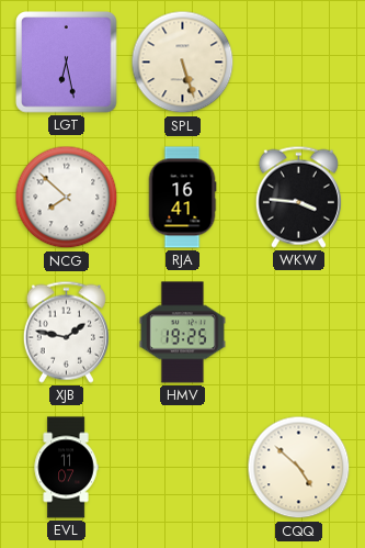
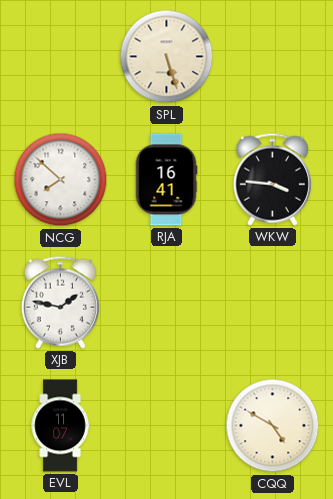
LGT: 6:28 -> none (67, 63)
HMV: 19:25 -> none (182, 333)
CQQ: 4:52 -> 4:50 (273, 426)
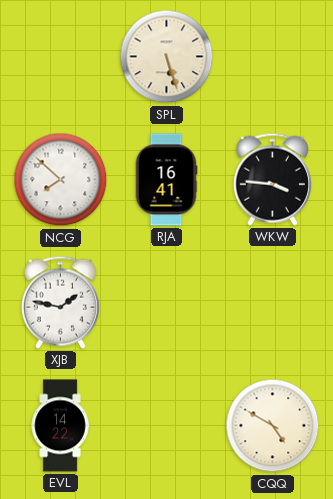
EVL: 11:07 -> 14:22 (60, 426)
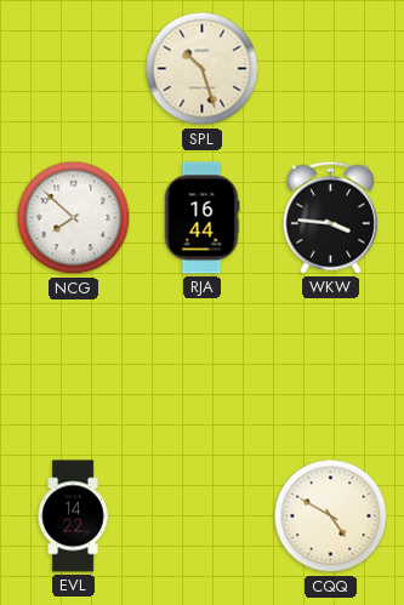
SPL: 5:27 -> 10:27 (203, 69)
RJA: 16:41 -> 16:44 (201, 218)
XJB: 1:47 -> none (60, 302)
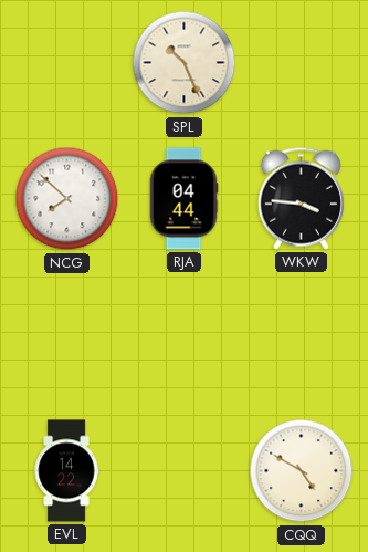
SPL: 10:27 -> 10:26 (185, 63)
RJA: 16:44 -> 04:44 (183, 199)
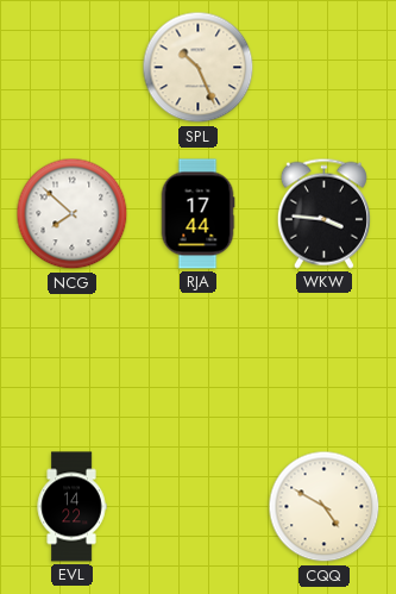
RJA: 04:44 -> 17:44 (197, 214)
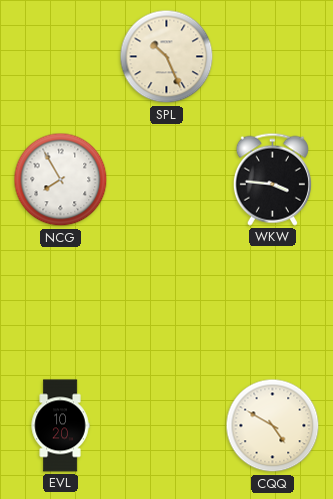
NCG: 7:52 -> 7:55 (61, 180)
RJA: 17:44 -> none (197, 214)
EVL: 14:22 -> 10:20 (60, 426)
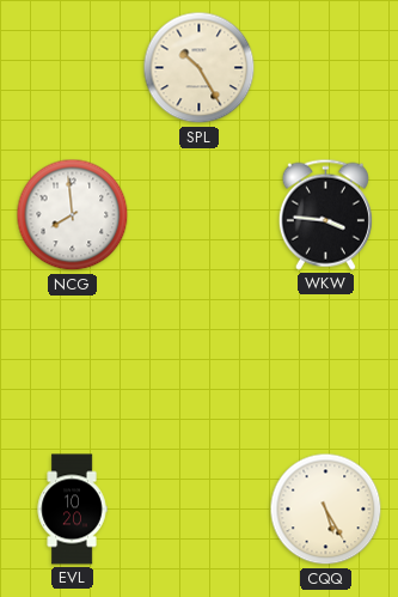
SPL: 10:26 -> 10:25 (200, 68)
NCG: 7:55 -> 7:59 (73, 215)
CQQ: 4:50 -> 5:25 (326, 510)
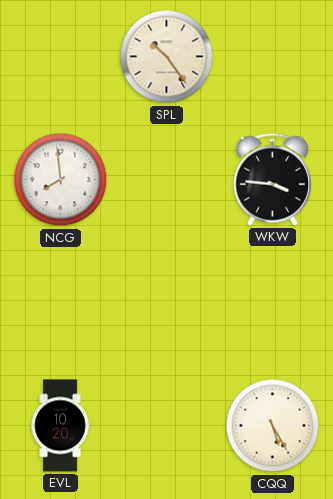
SPL: 10:25 -> 10:24 (167, 57)
